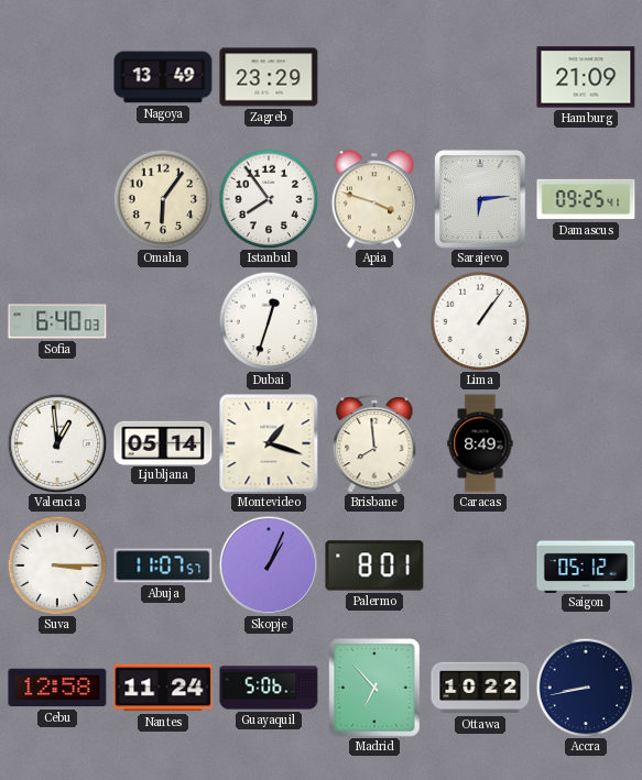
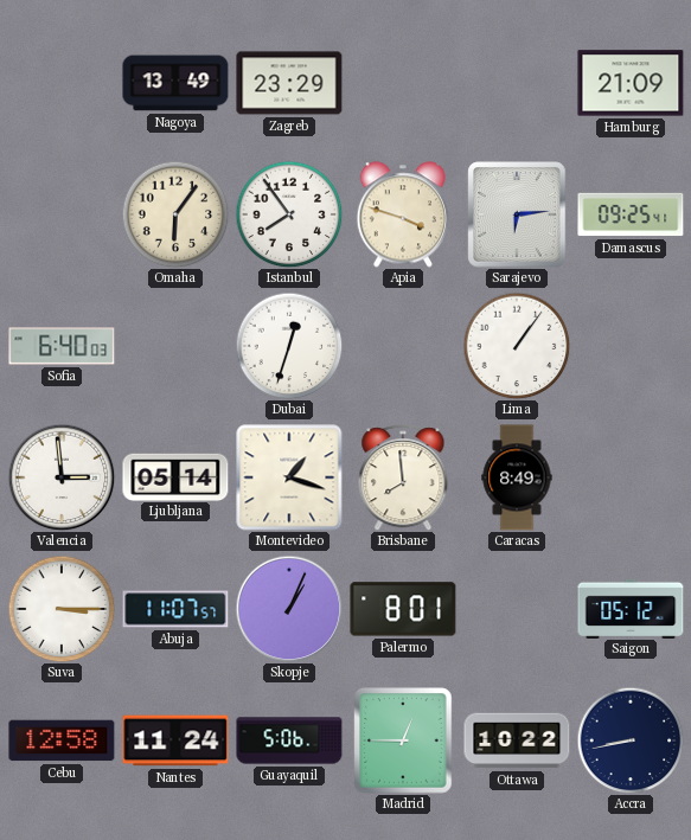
Valencia: 12:59 -> 2:59 (62, 477)
Madrid: 6:53 -> 12:45 (403, 740)
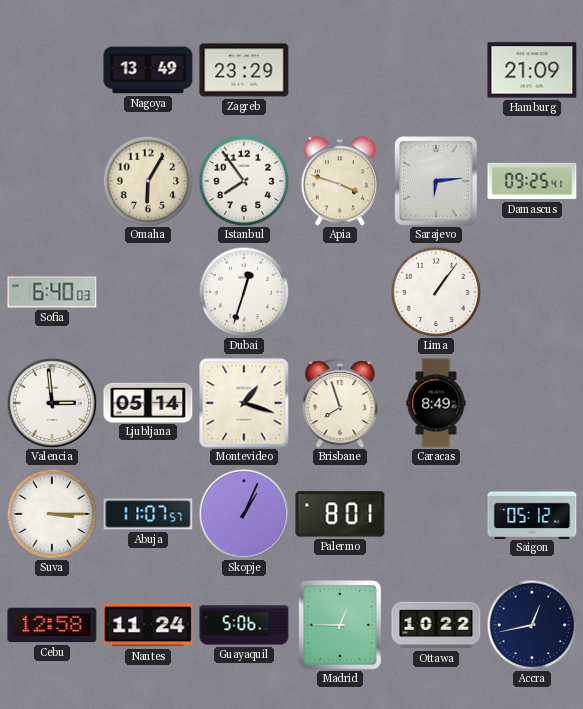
Omaha: 6:06 -> 6:05 (148, 181)
Brisbane: 7:59 -> 7:57 (340, 403)
Accra: 8:43 -> 12:43 (532, 625)
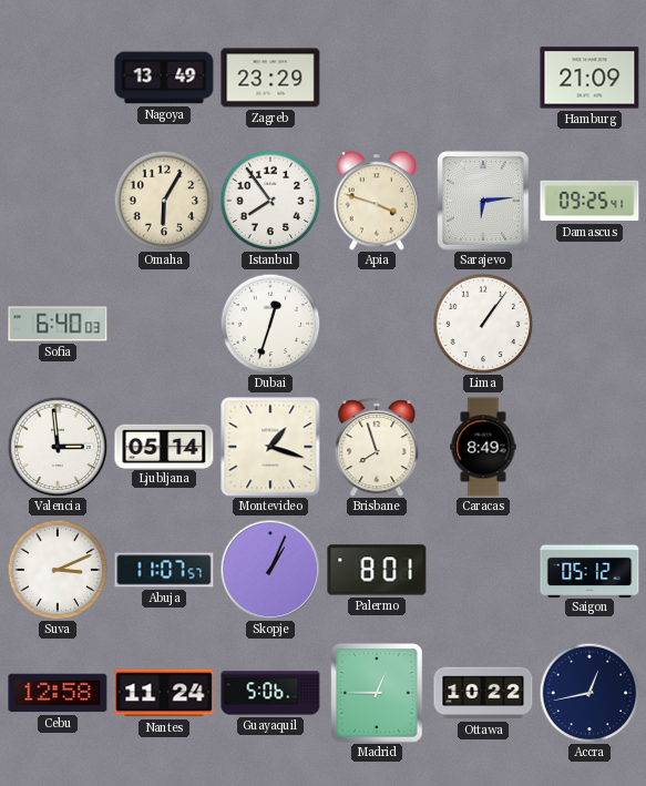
Suva: 3:15 -> 3:11 (58, 570)
